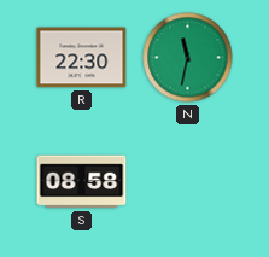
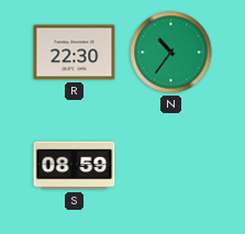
N: 11:32 -> 10:36 (171, 53)
S: 08:58 -> 08:59 (75, 166)
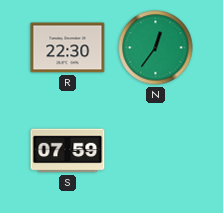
N: 10:36 -> 12:36 (156, 48)
S: 08:59 -> 07:59 (68, 151)
